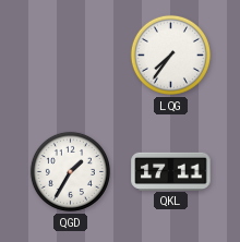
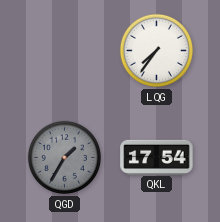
QGD dial: white -> grey (64, 157)
QKL: 17:11 -> 17:54 (157, 157)
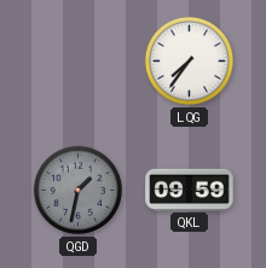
QGD: 1:35 -> 1:32 (77, 190)
QKL: 17:54 -> 09:59 (190, 190)
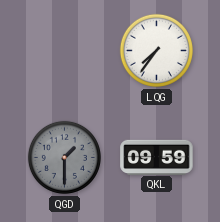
QGD: 1:32 -> 1:30 (64, 157)
